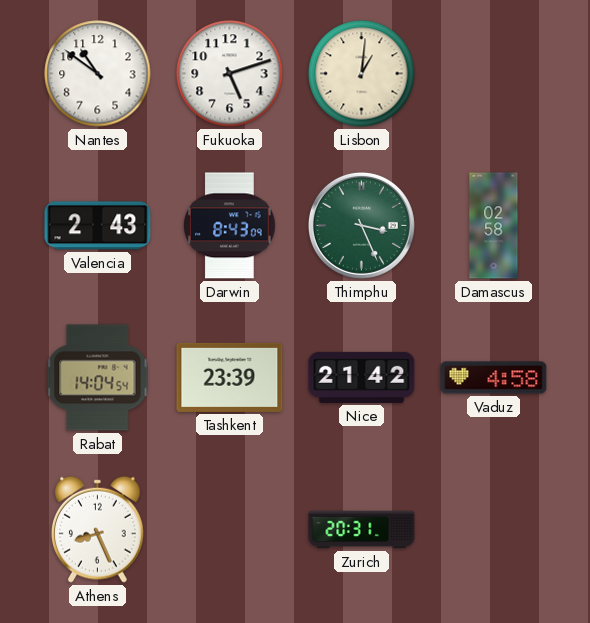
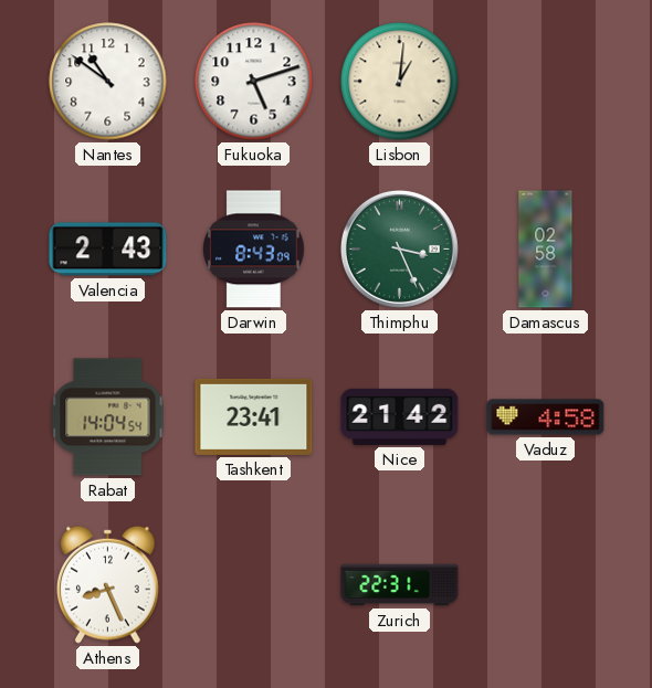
Tashkent: 23:39 -> 23:41 (254, 416)
Zurich: 20:31 -> 22:31 (400, 585)
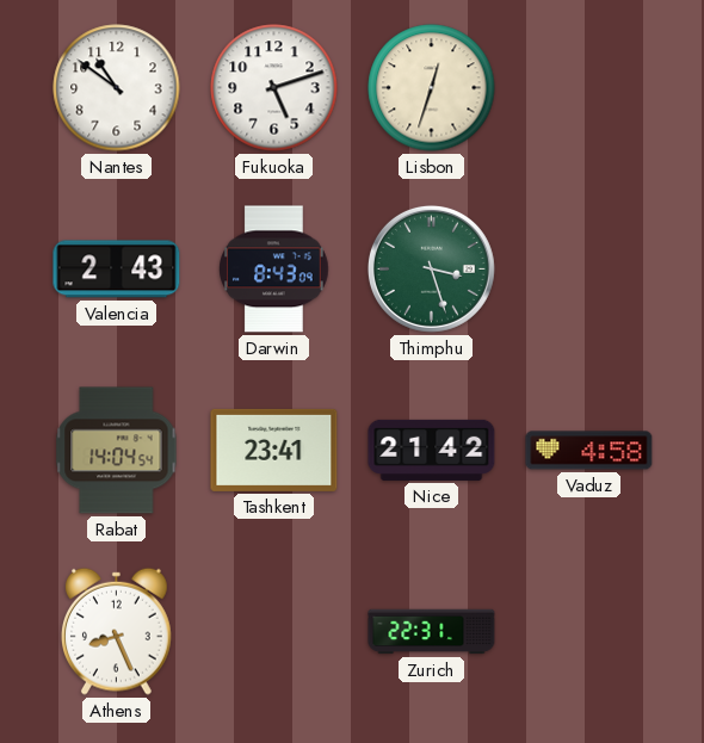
Lisbon: 1:01 -> 12:33 (432, 88)
Thimphu: 3:26 -> 3:27 (431, 268)
Damascus: 02:58 -> none (546, 250)
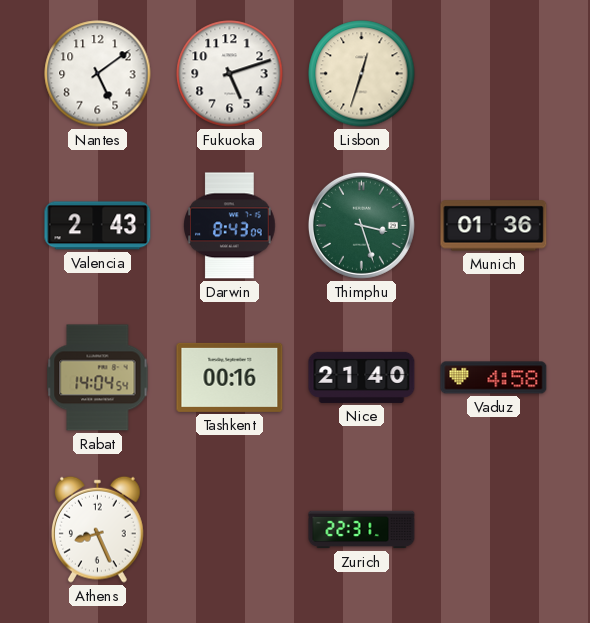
Nantes: 10:51 -> 5:09 (98, 74)
Munich: none -> 01:36 (494, 226)
Tashkent: 23:41 -> 00:16 (230, 377)
Nice: 21:42 -> 21:40 (362, 377)
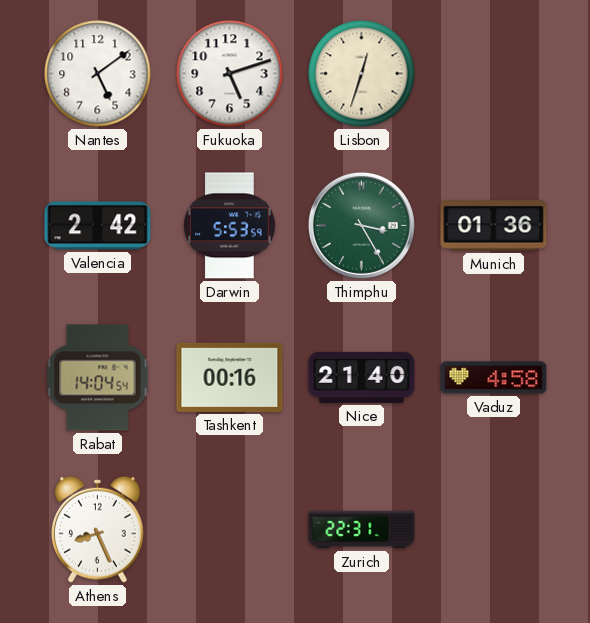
Valencia: 2:43 -> 2:42 (98, 226)
Darwin: 8:43 -> 5:53 (230, 226)
Thimphu: 3:27 -> 3:25 (361, 225)
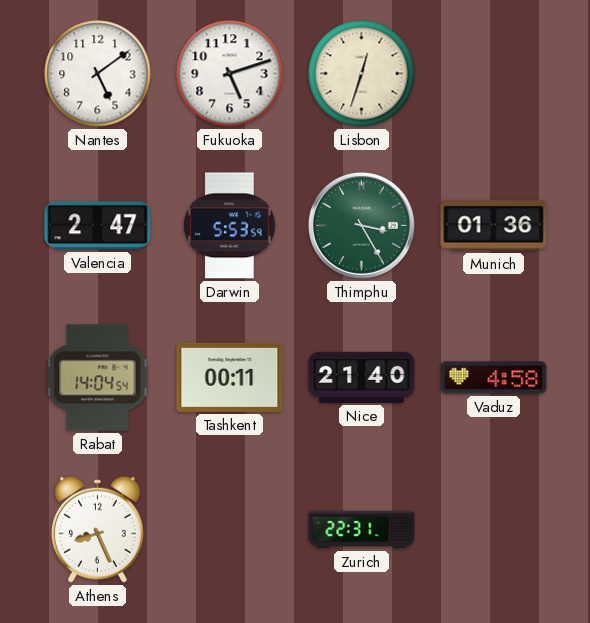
Valencia: 2:42 -> 2:47 (98, 226)
Tashkent: 00:16 -> 00:11 (230, 377)
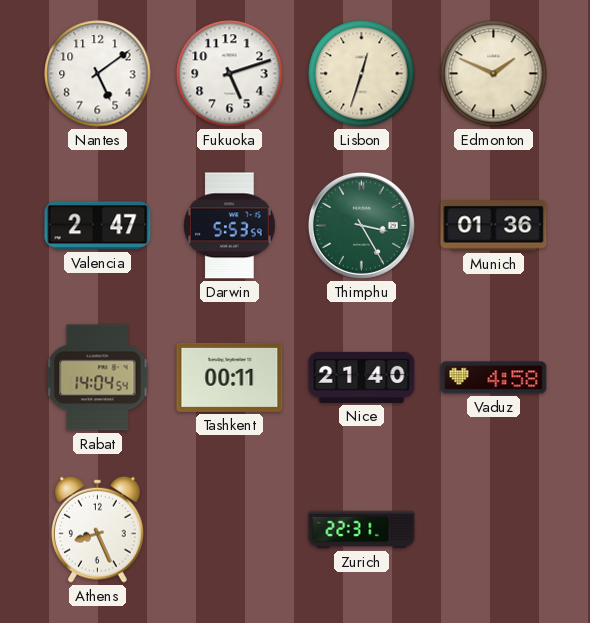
Edmonton: none -> 1:49 (494, 74)
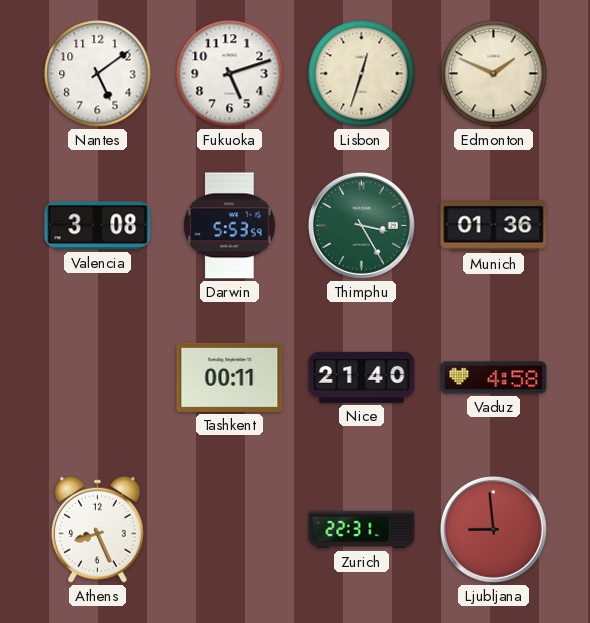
Valencia: 2:47 -> 3:08 (98, 226)
Rabat: 14:04 -> none (98, 378)
Ljubljana: none -> 8:59 (493, 529)
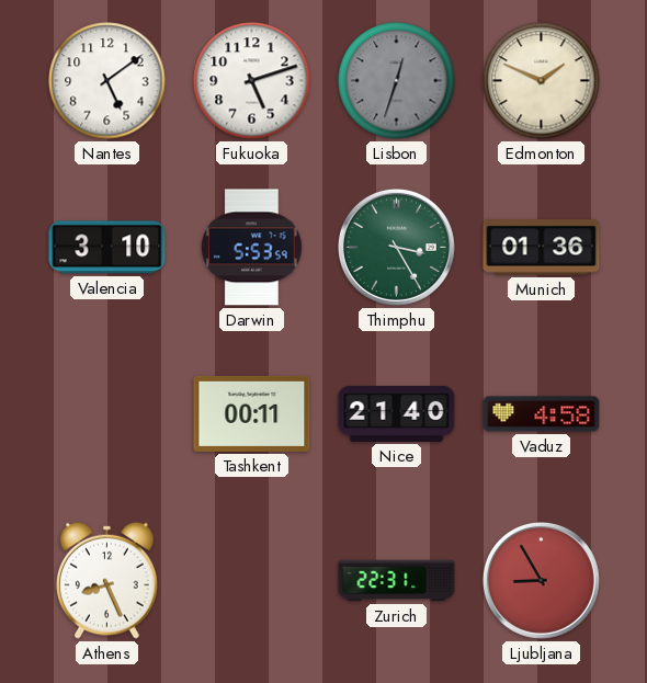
Lisbon dial: cream -> grey (397, 81)
Valencia: 3:08 -> 3:10 (107, 248)
Ljubljana: 8:59 -> 8:55 (541, 580)
